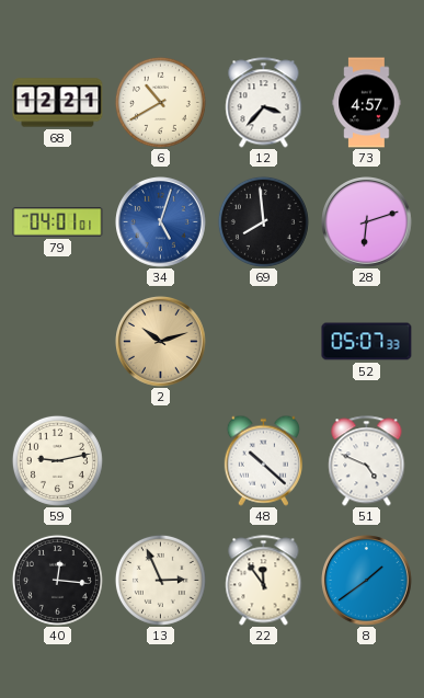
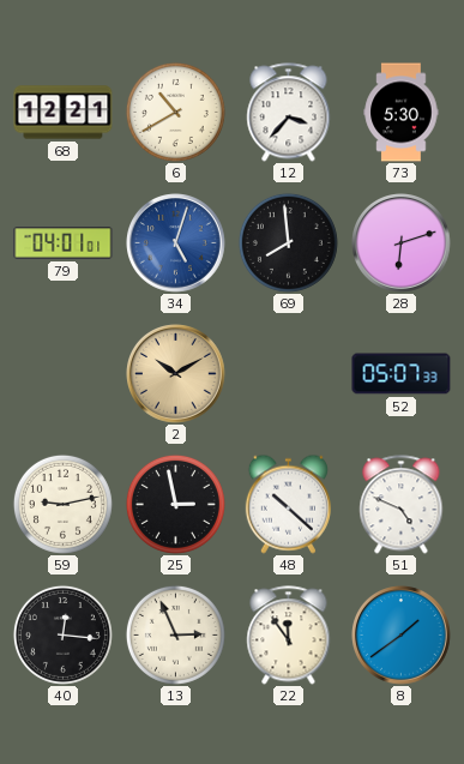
73: 4:57 -> 5:30 (402, 113)
2: 10:12 -> 10:10 (176, 374)
25: none -> 2:58 (175, 504)
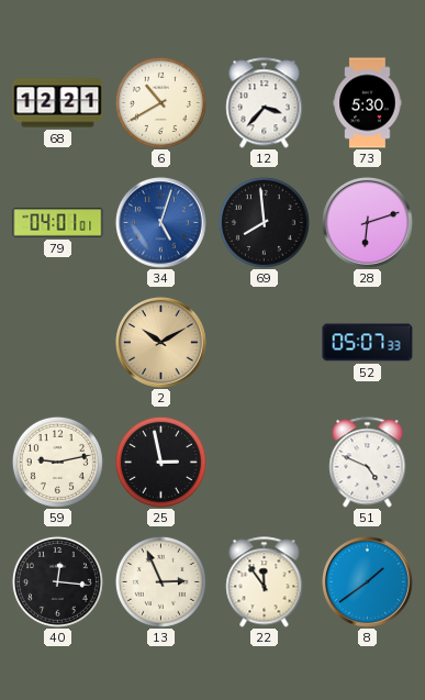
48: 10:22 -> none (288, 504)
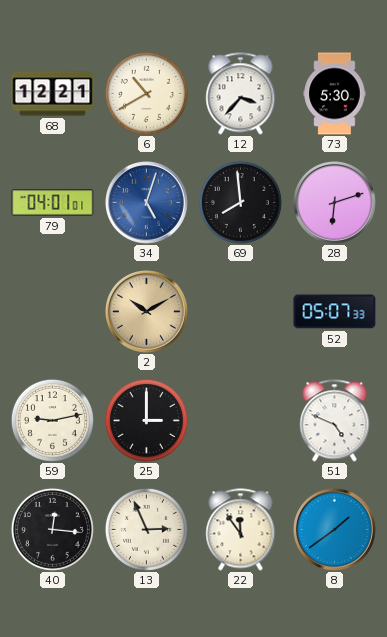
25: 2:58 -> 3:00 (146, 420)
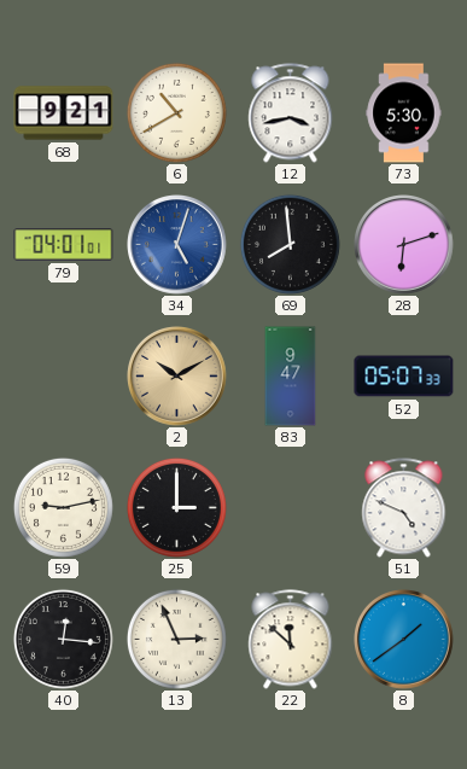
68: 12:21 -> 9:21 (64, 113)
12: 3:37 -> 3:43 (291, 113)
83: none -> 9:47 (291, 377)
22: 11:54 -> 11:52 (291, 640)
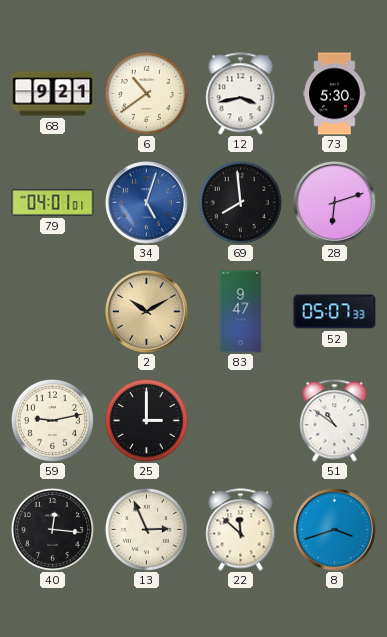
6: 10:40 -> 10:39 (146, 93)
51: 4:49 -> 10:51 (335, 421)
8: 1:39 -> 3:42 (335, 530)
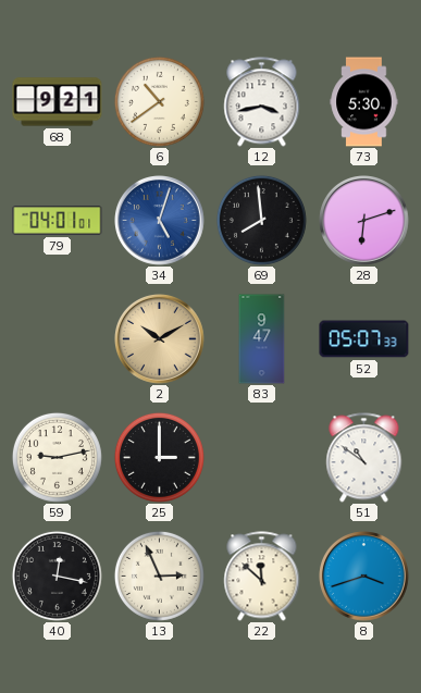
40: 12:16 -> 12:17 (57, 576)
